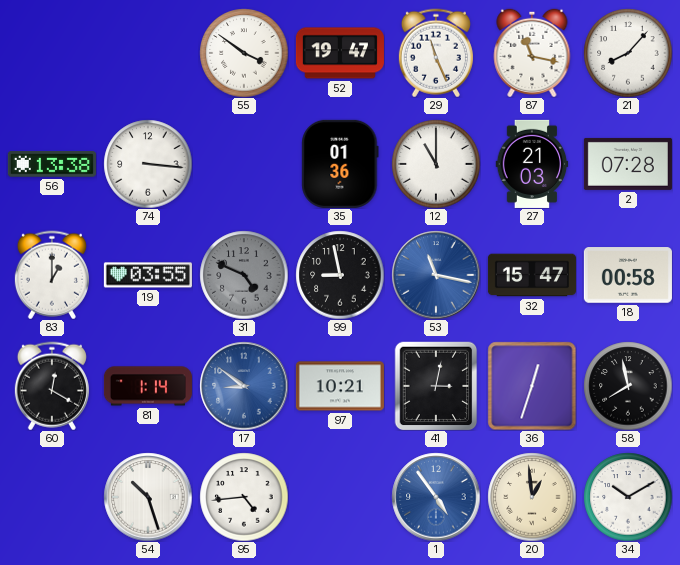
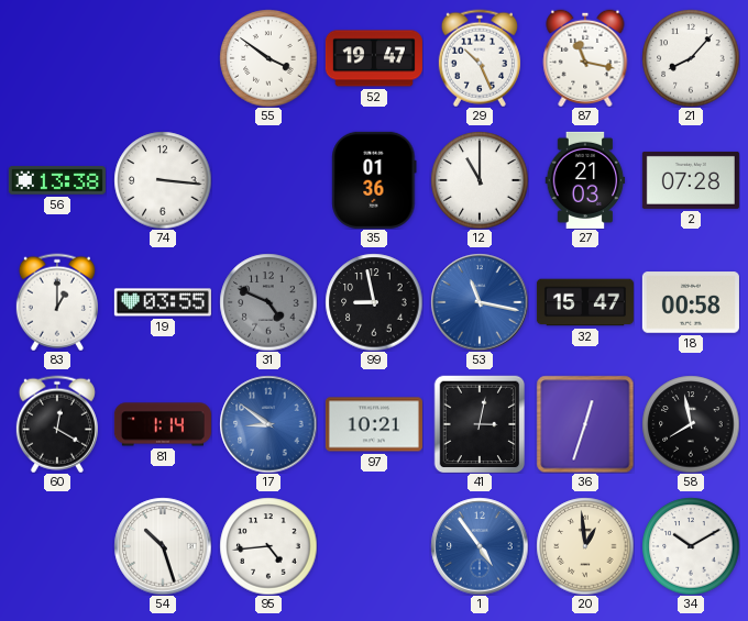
29: 11:26 -> 10:26 (480, 58)
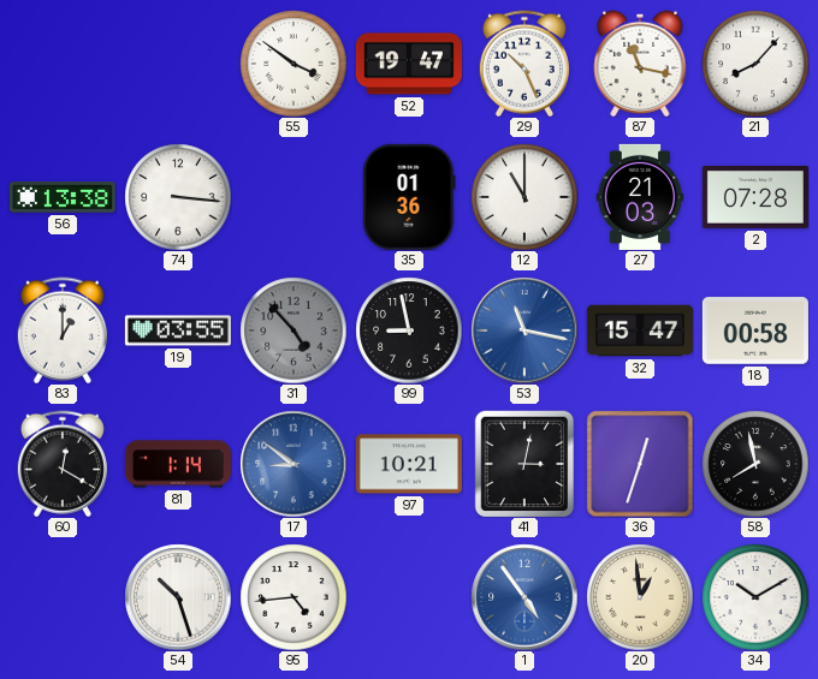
31: 4:49 -> 4:53 (294, 330)
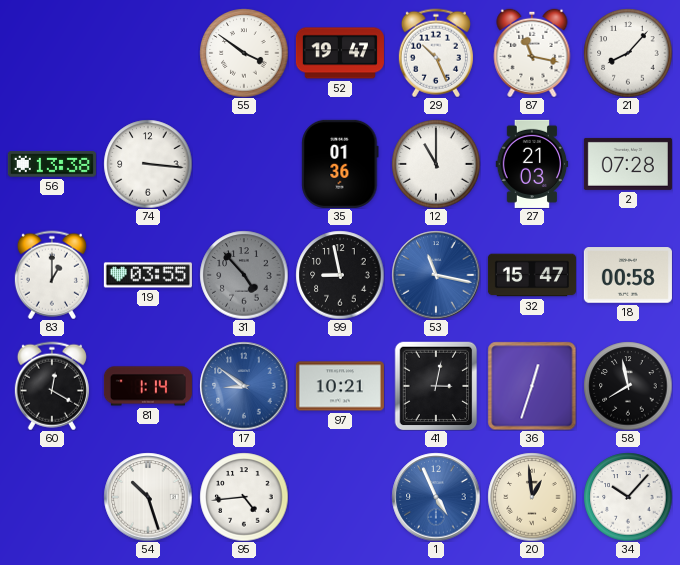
1: 4:54 -> 4:56 (436, 497)
34: 10:10 -> 10:07 (628, 497)
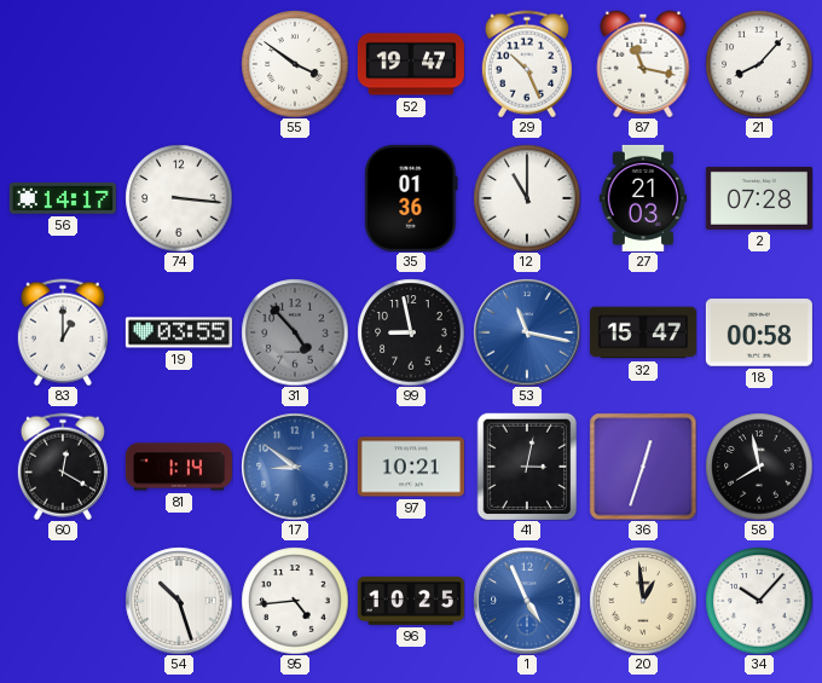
56: 13:38 -> 14:17 (63, 198)
96: none -> 10:25 (411, 601)
